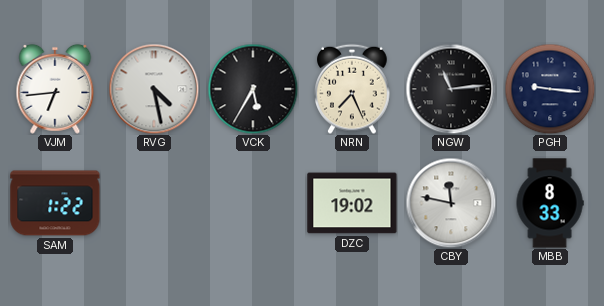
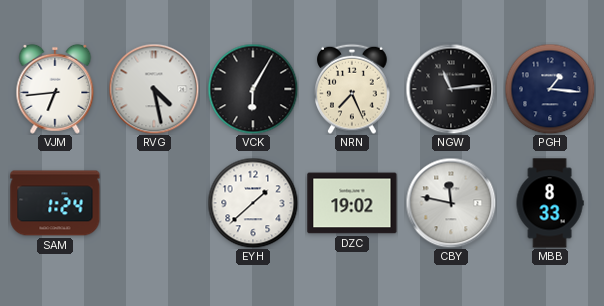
VCK: 5:35 -> 6:05 (253, 89)
PGH: 9:16 -> 1:16 (550, 89)
SAM: 1:22 -> 1:24 (55, 203)
EYH: none -> 1:38 (253, 203)
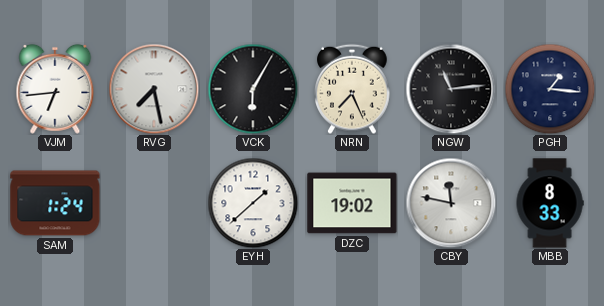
RVG: 4:28 -> 7:28 (154, 89)
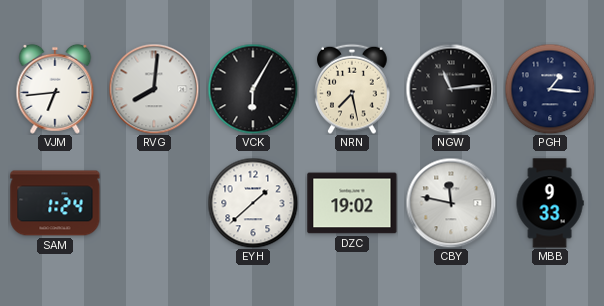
RVG: 7:28 -> 8:01 (154, 89)
NRN: 7:26 -> 7:28 (353, 89)
MBB: 8:33 -> 9:33 (550, 203)
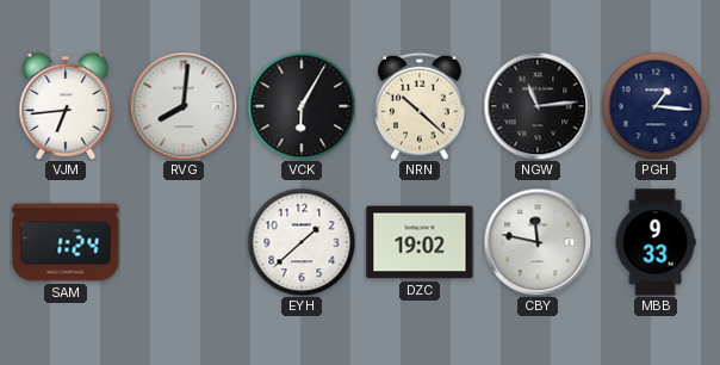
NRN: 7:28 -> 10:22 (421, 106)
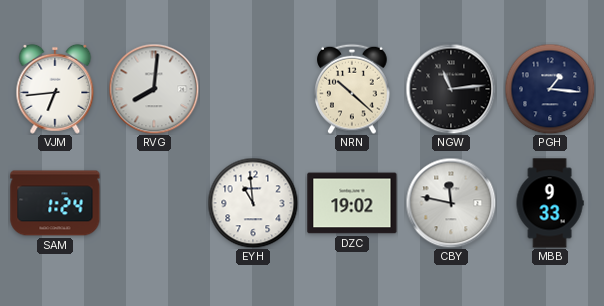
VCK: 6:05 -> none (302, 106)
EYH: 1:38 -> 10:59 (253, 203)
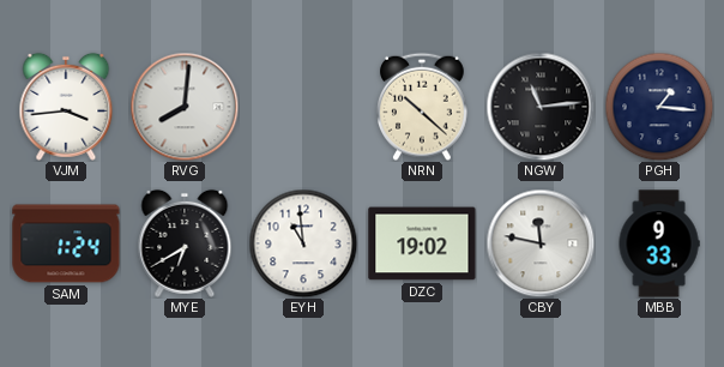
VJM: 6:44 -> 3:44 (66, 107)
MYE: none -> 6:40 (185, 243)
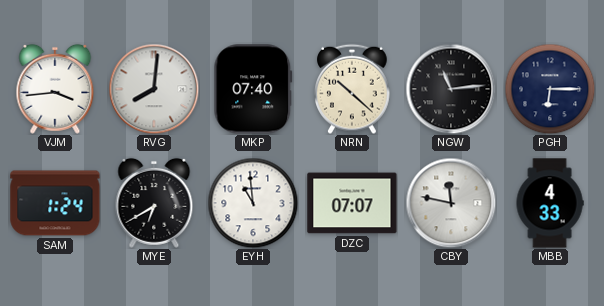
MKP: none -> 07:40 (253, 89)
PGH: 1:16 -> 6:15 (550, 89)
DZC: 19:02 -> 07:07 (352, 203)
MBB: 9:33 -> 4:33 (550, 203)
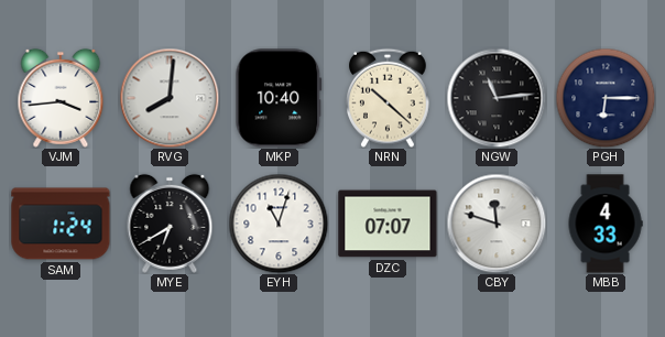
MKP: 07:40 -> 10:40 (279, 98)
EYH: 10:59 -> 11:03 (279, 224)
CBY: 11:47 -> 11:48 (497, 224)
